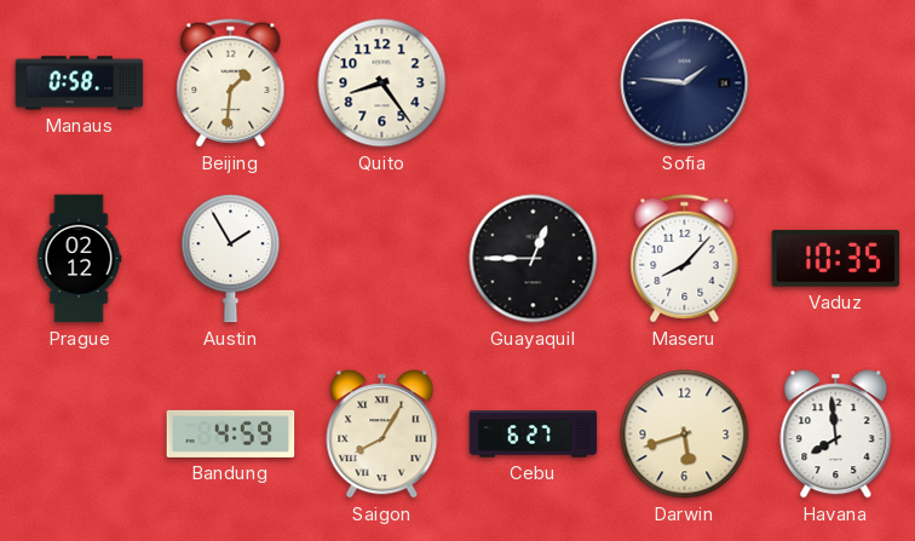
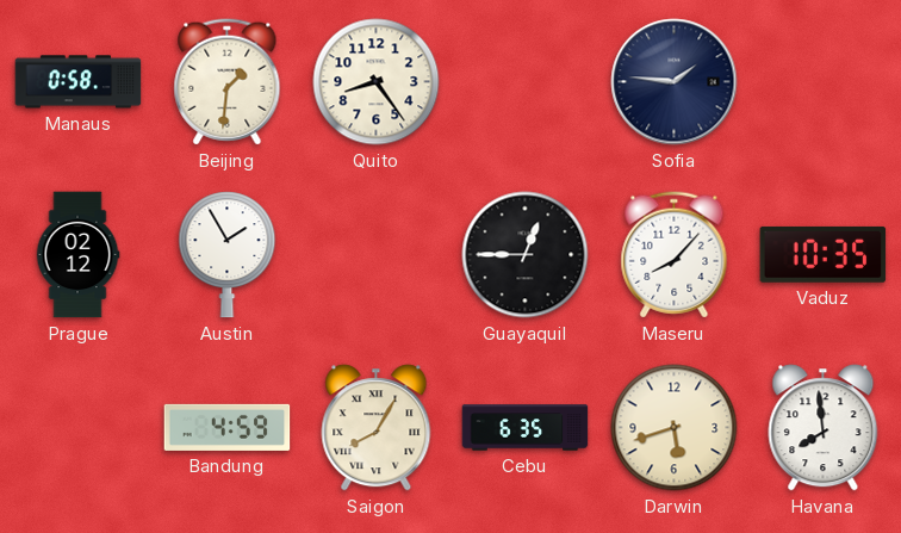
Cebu: 6:27 -> 6:35 (526, 428)
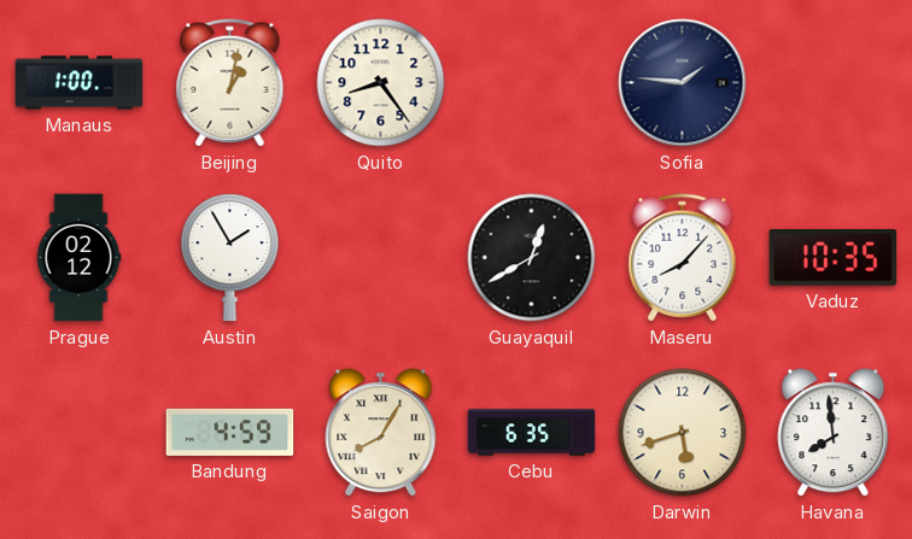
Manaus: 0:58 -> 1:00 (80, 83)
Beijing: 1:31 -> 1:02 (230, 83)
Guayaquil: 12:45 -> 12:40 (532, 258)
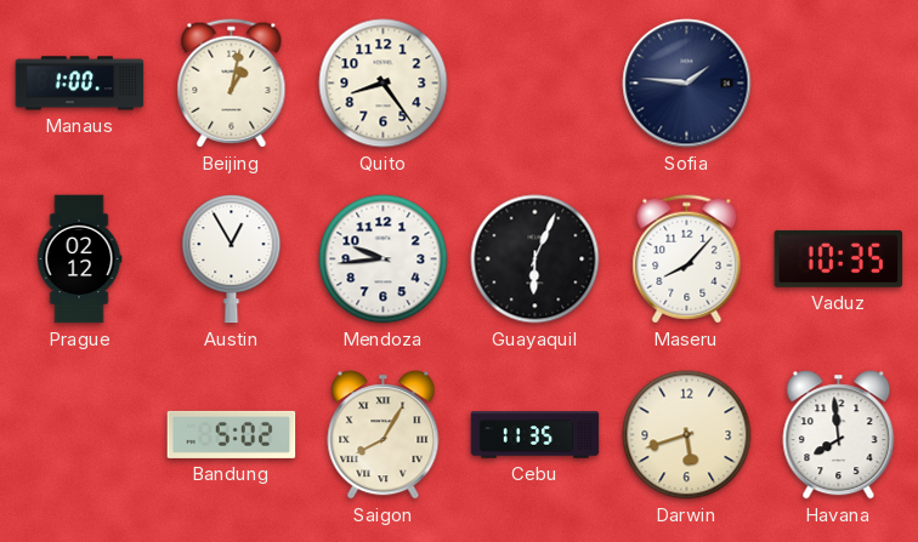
Austin: 1:55 -> 12:55 (232, 259)
Mendoza: none -> 9:44 (384, 259)
Guayaquil: 12:40 -> 6:04 (535, 259)
Bandung: 4:59 -> 5:02 (232, 434)
Cebu: 6:35 -> 11:35 (535, 435)
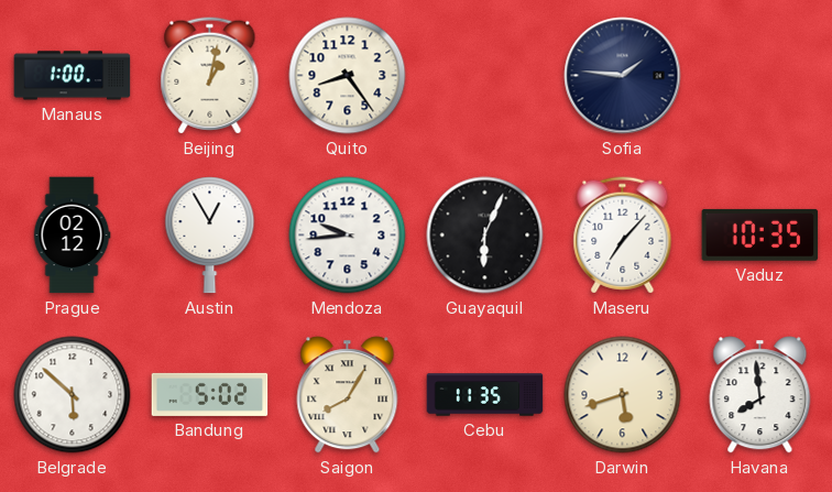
Maseru: 8:07 -> 7:07 (623, 236)
Belgrade: none -> 5:52 (73, 395)
